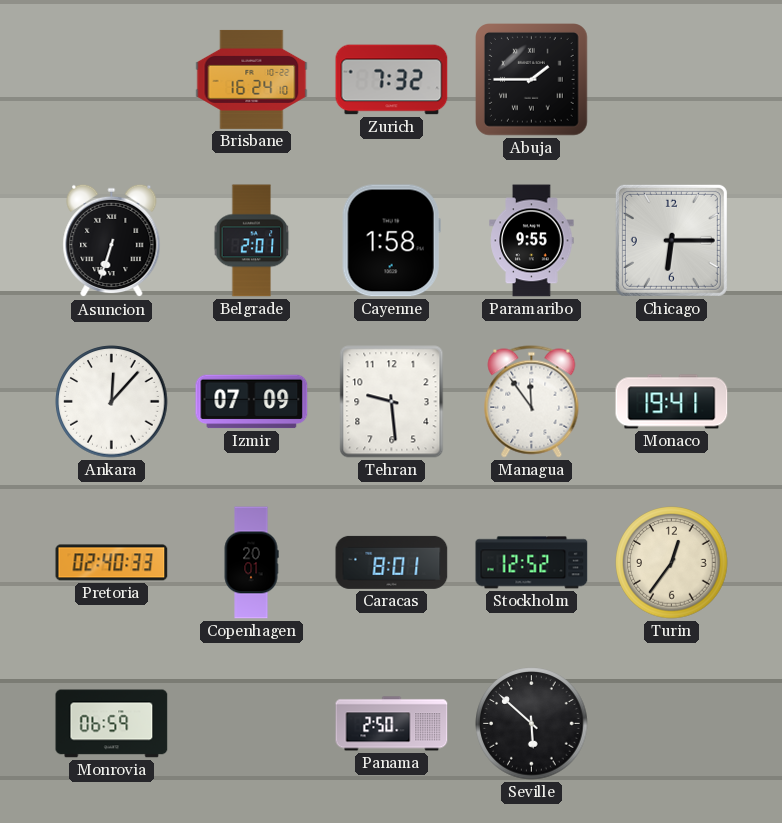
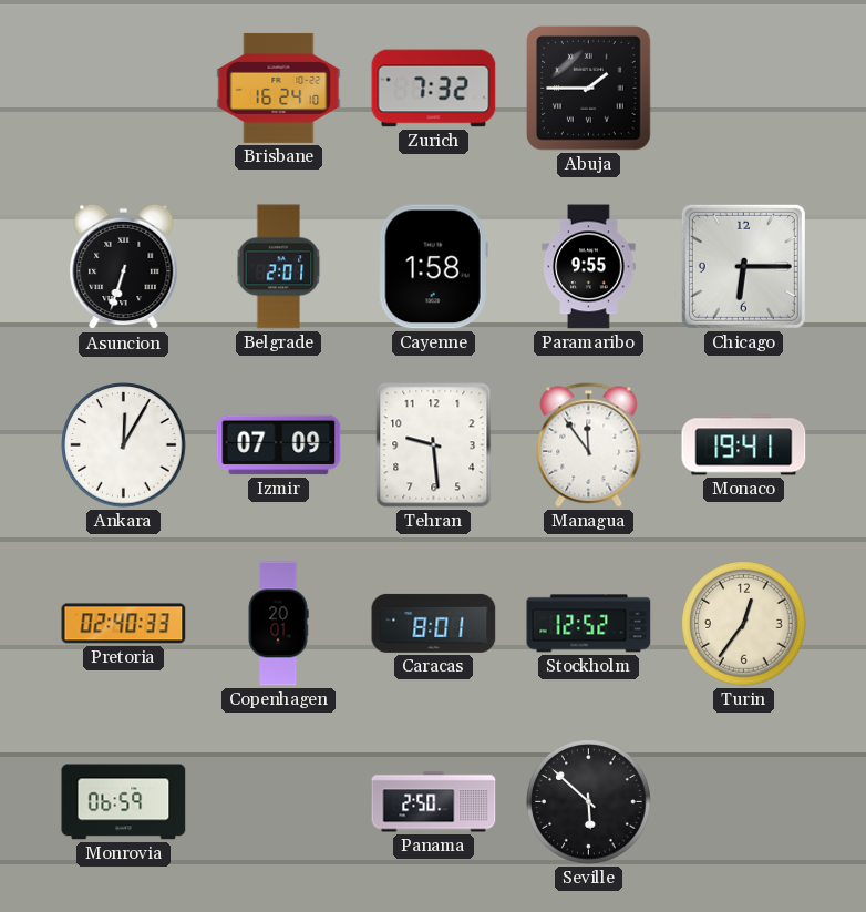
Ankara: 12:07 -> 12:05 (124, 445)
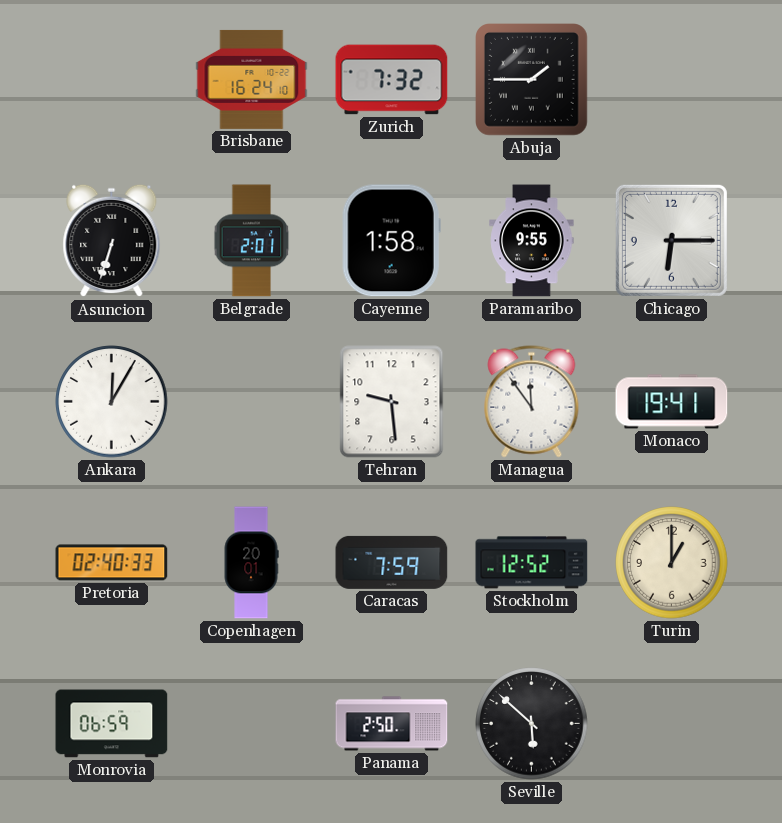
Izmir: 07:09 -> none (279, 445)
Caracas: 8:01 -> 7:59 (392, 562)
Turin: 12:36 -> 1:00 (672, 563)
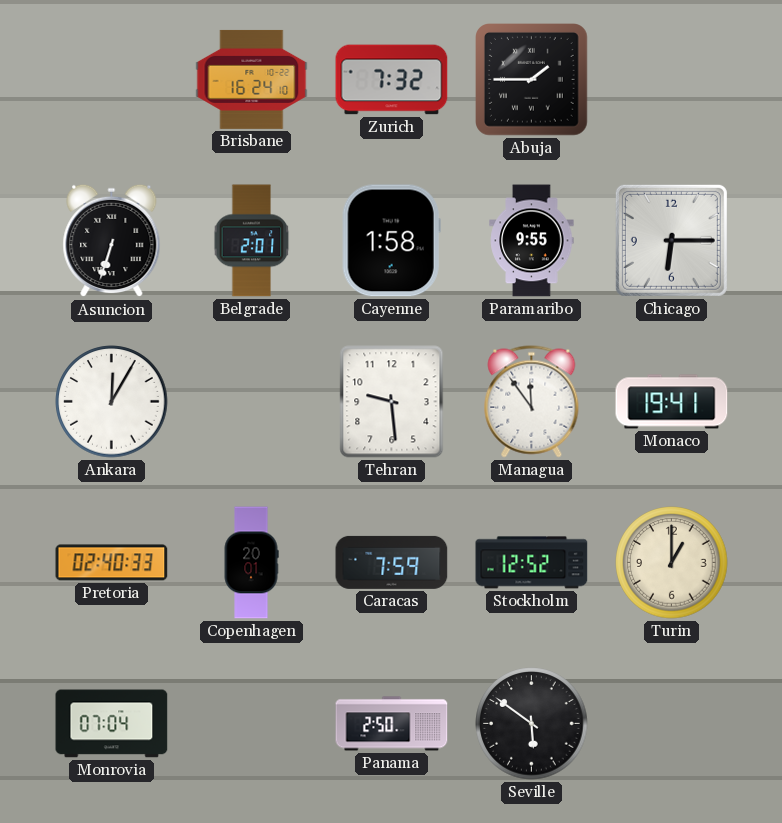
Monrovia: 06:59 -> 07:04 (112, 724)
Seville: 5:52 -> 5:51 (532, 724)
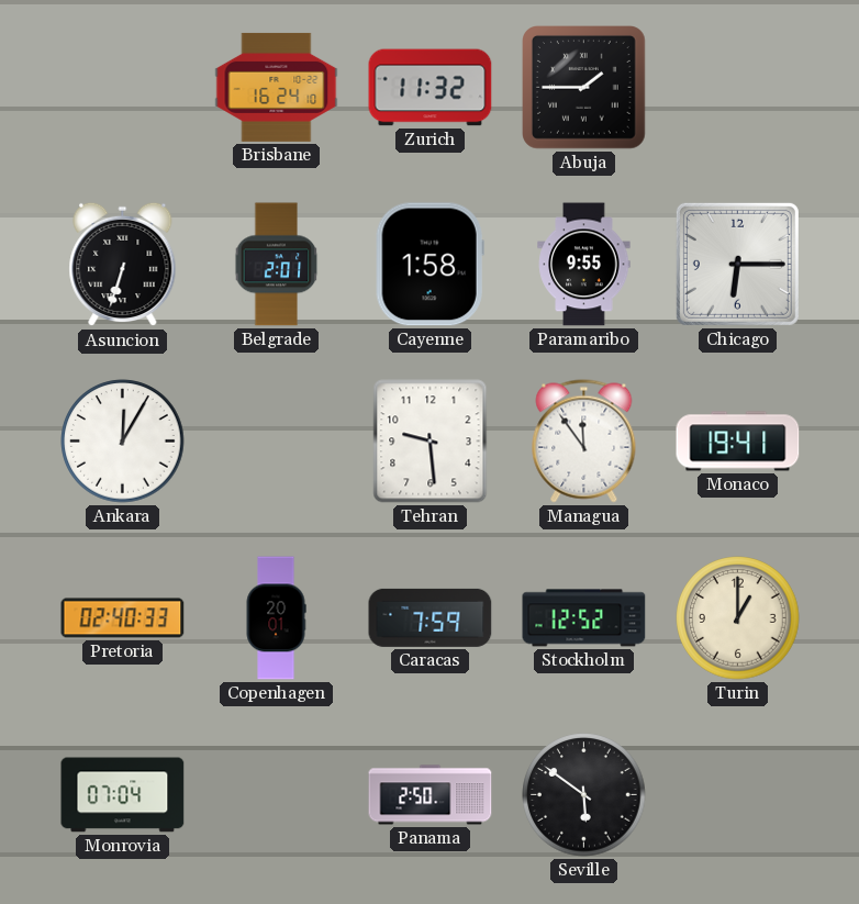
Zurich: 7:32 -> 11:32 (431, 88)
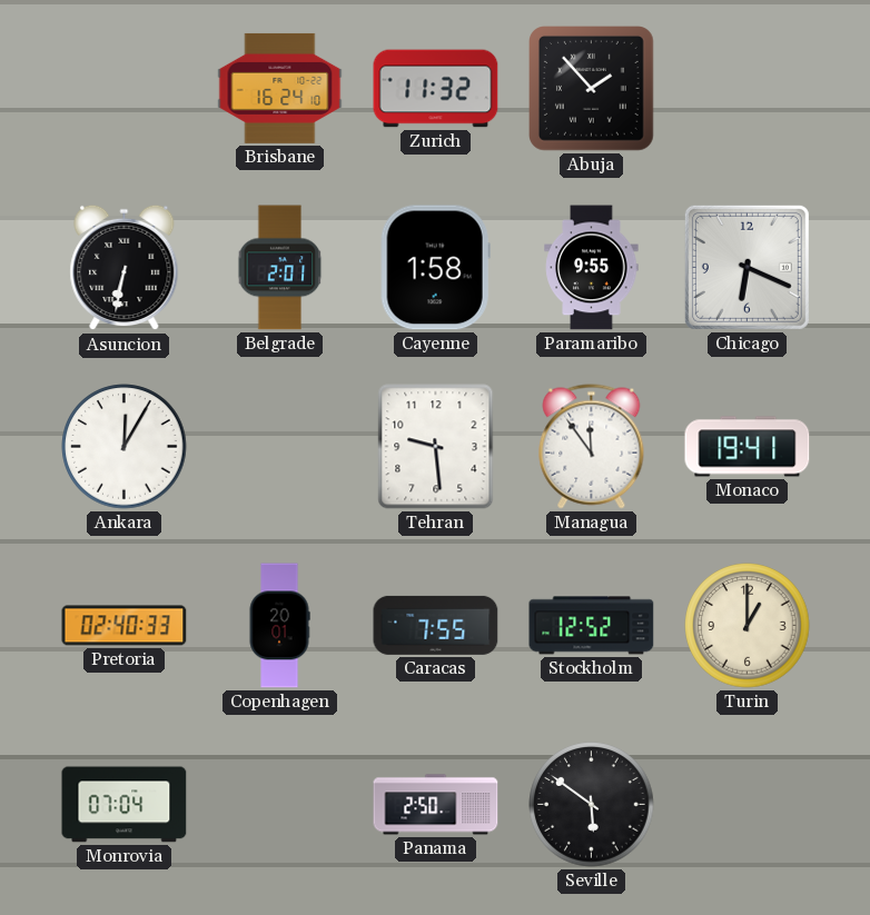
Abuja: 1:45 -> 1:53 (592, 89)
Asuncion: 6:33 -> 6:32 (125, 268)
Chicago: 6:15 -> 6:19 (747, 267)
Caracas: 7:59 -> 7:55 (436, 625)
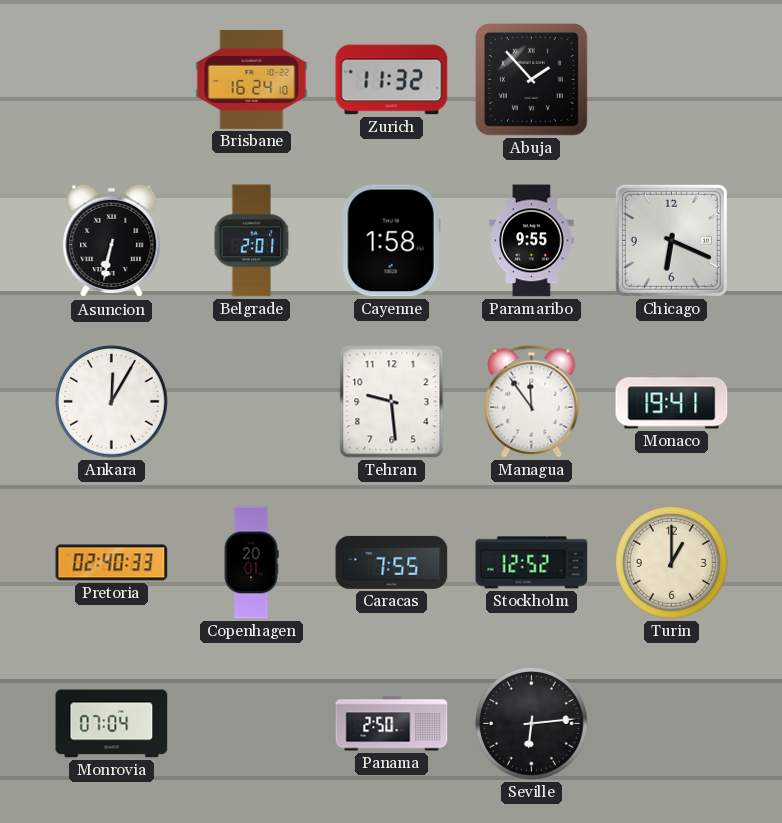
Seville: 5:51 -> 6:14 (532, 724)
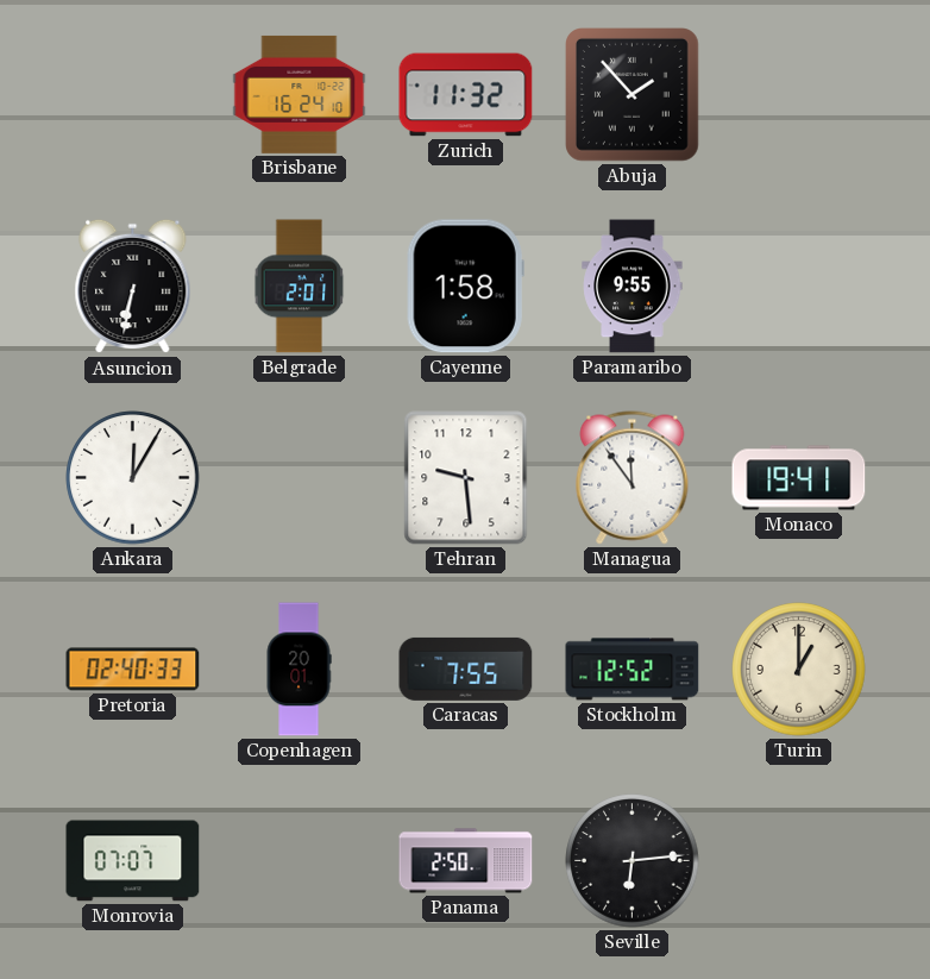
Chicago: 6:19 -> none (671, 240)
Monrovia: 07:04 -> 07:07 (133, 861)
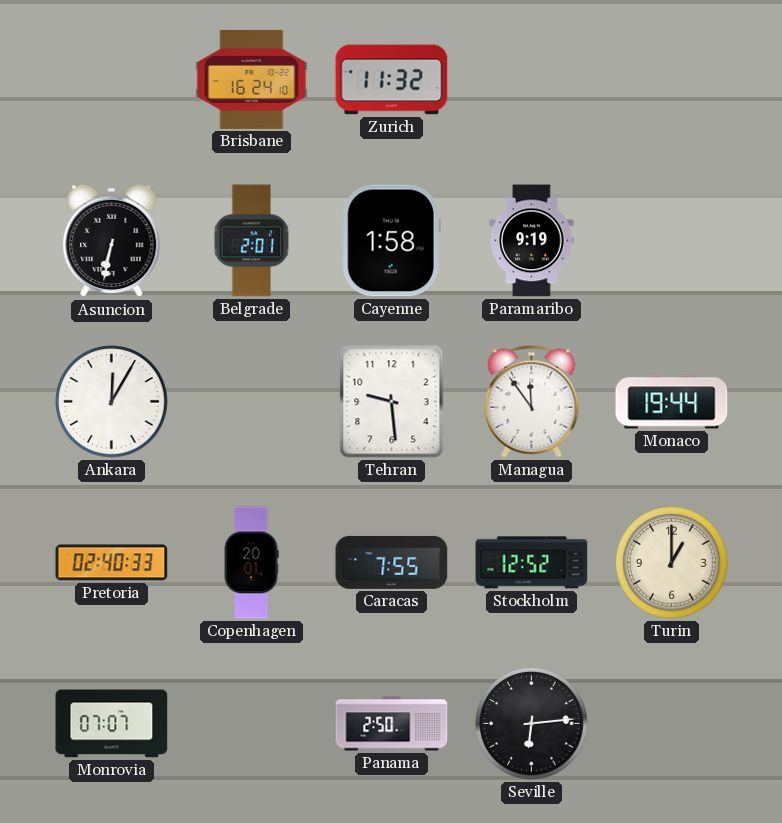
Abuja: 1:53 -> none (633, 95)
Paramaribo: 9:55 -> 9:19 (532, 241)
Monaco: 19:41 -> 19:44 (672, 402)
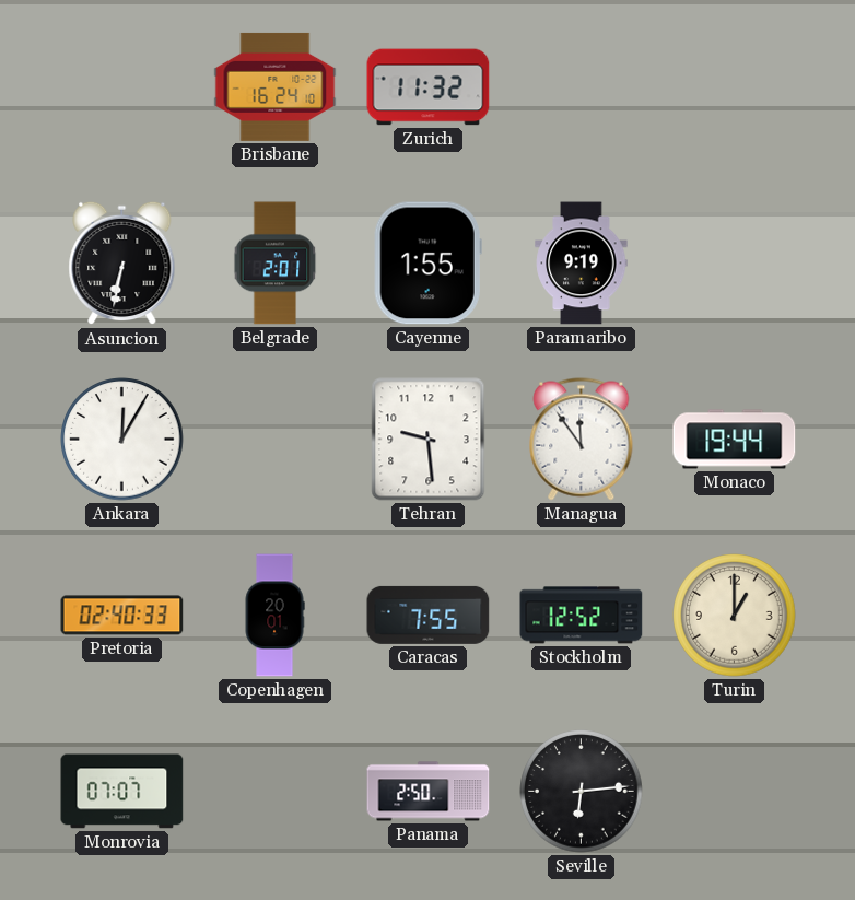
Cayenne: 1:58 -> 1:55 (427, 264)
